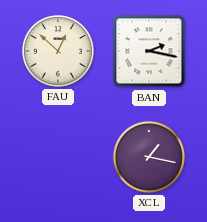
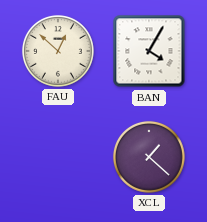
BAN: 2:17 -> 4:05 (149, 51)
XCL: 1:17 -> 1:22 (149, 157)
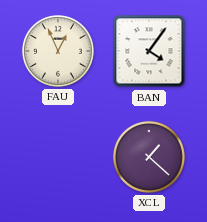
FAU: 12:52 -> 12:56 (58, 51)
BAN: 4:05 -> 4:06 (149, 51)
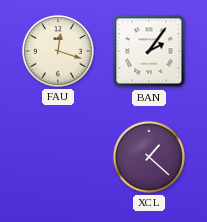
FAU: 12:56 -> 12:18 (58, 51)
BAN: 4:06 -> 2:06 (149, 51)
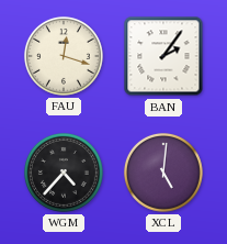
WGM: none -> 4:37 (64, 173)
XCL: 1:22 -> 5:01 (163, 173)
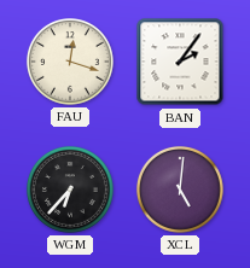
WGM: 4:37 -> 6:37 (70, 190)
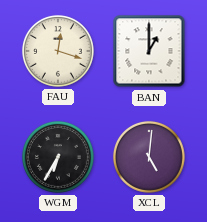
BAN: 2:06 -> 1:00 (149, 51)
WGM: 6:37 -> 6:35 (58, 157)
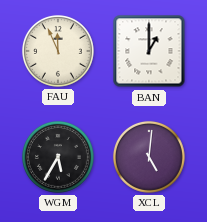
FAU: 12:18 -> 11:56 (58, 51)
WGM: 6:35 -> 5:35 (58, 157)
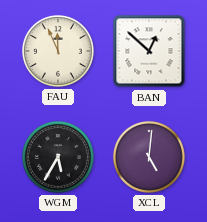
BAN: 1:00 -> 12:52 (149, 51)
